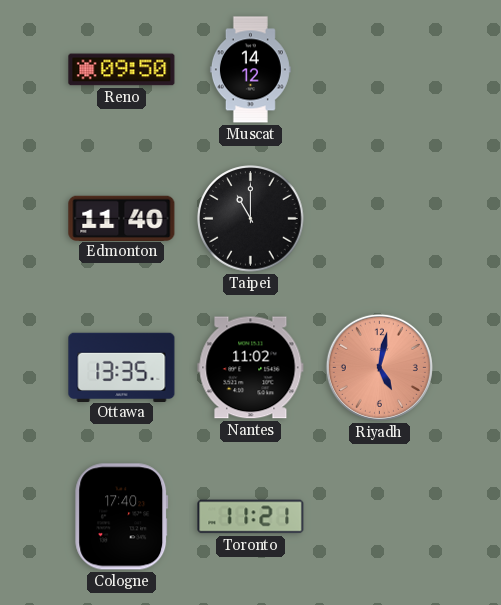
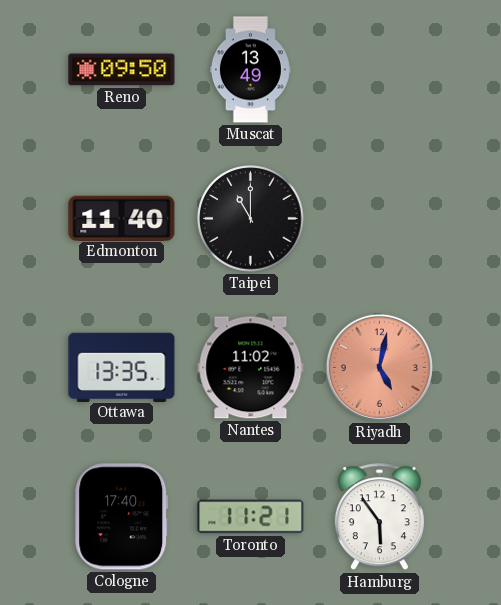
Muscat: 14:12 -> 13:49 (250, 70)
Hamburg: none -> 5:54 (379, 517)
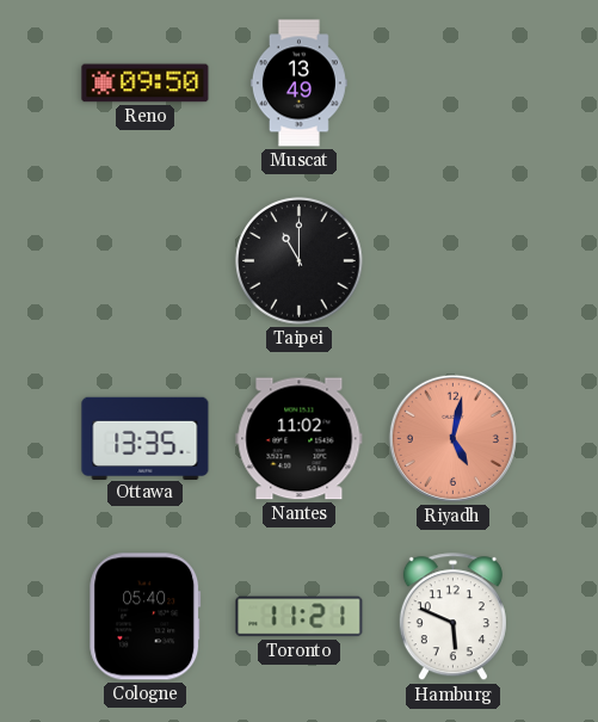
Edmonton: 11:40 -> none (122, 218)
Cologne: 17:40 -> 05:40 (146, 617)
Hamburg: 5:54 -> 5:49 (452, 617)
